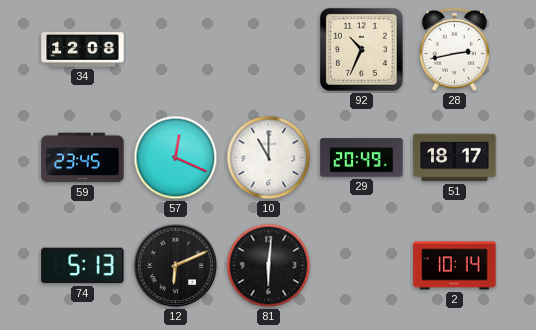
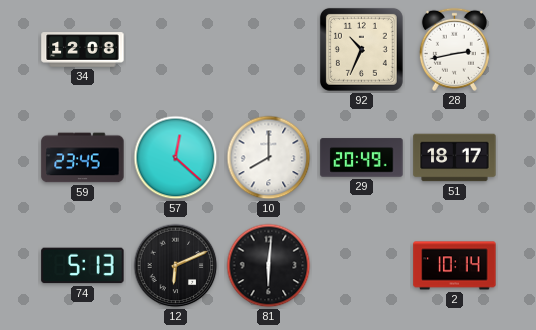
57: 12:19 -> 12:22 (176, 158)
10: 11:00 -> 8:00 (269, 158)
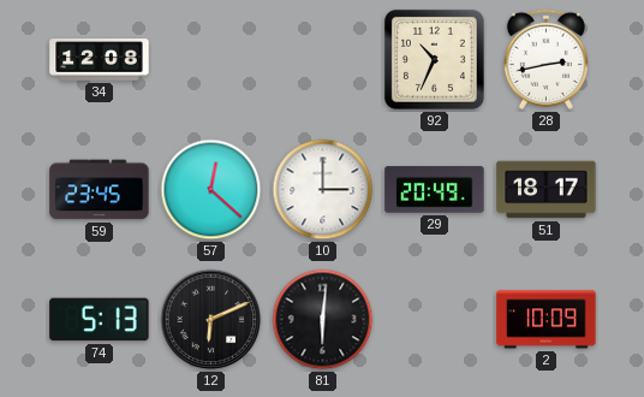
10: 8:00 -> 3:00 (323, 190)
2: 10:14 -> 10:09 (547, 320)
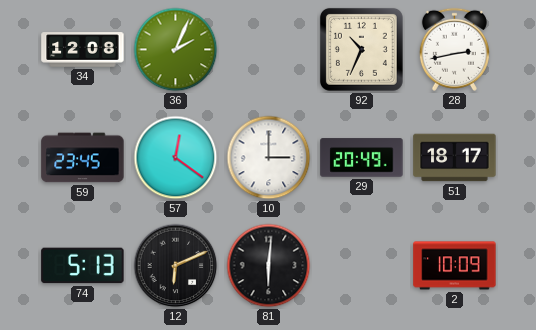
36: none -> 2:04 (176, 50)
57: 12:22 -> 12:21 (176, 158)
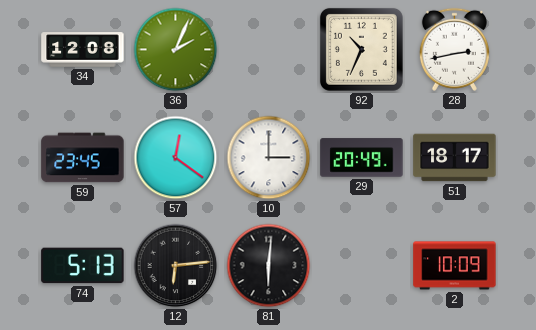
12: 6:11 -> 6:14 (176, 266)
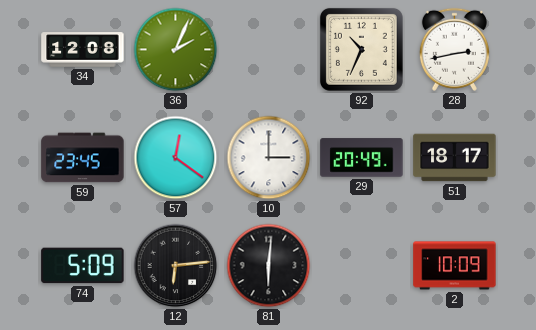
74: 5:13 -> 5:09 (83, 266)
